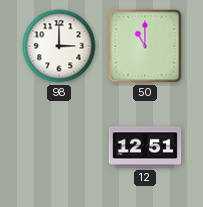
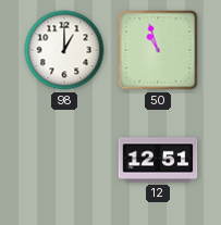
98: 3:00 -> 1:00 (64, 50)
50: 11:00 -> 10:57 (158, 50)
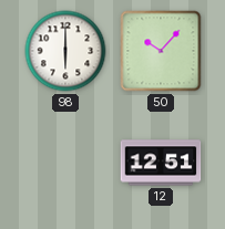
98: 1:00 -> 6:00 (65, 51)
50: 10:57 -> 10:07 (161, 51)
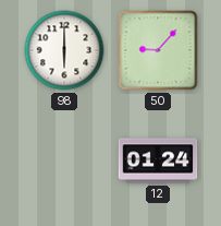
50: 10:07 -> 9:07 (158, 50)
12: 12:51 -> 01:24 (158, 160)
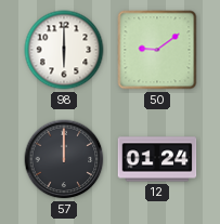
50: 9:07 -> 9:09 (157, 50)
57: none -> 12:00 (64, 159)
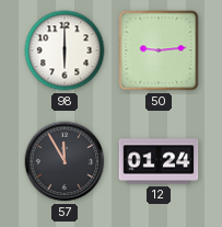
50: 9:09 -> 9:14 (159, 50)
57: 12:00 -> 11:55 (65, 161)
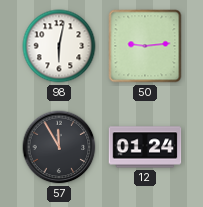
98: 6:00 -> 6:02 (59, 46)
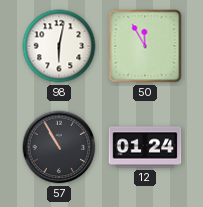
50: 9:14 -> 11:55 (145, 46)
57: 11:55 -> 10:55 (59, 147)
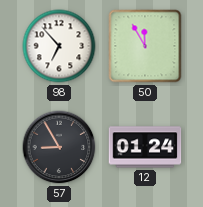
98: 6:02 -> 6:53 (59, 46)
57: 10:55 -> 8:55 (59, 147)
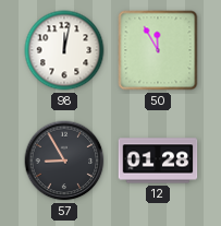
98: 6:53 -> 12:02 (64, 50)
12: 01:24 -> 01:28 (158, 160)
